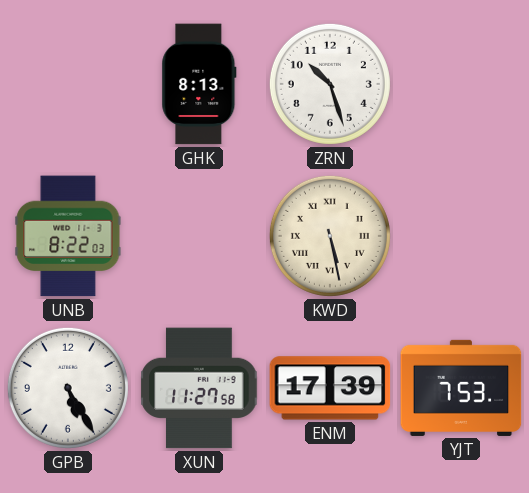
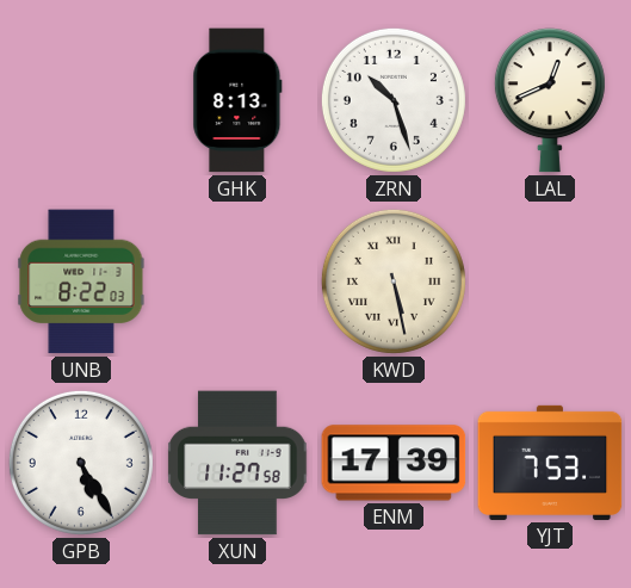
LAL: none -> 12:41 (550, 100)
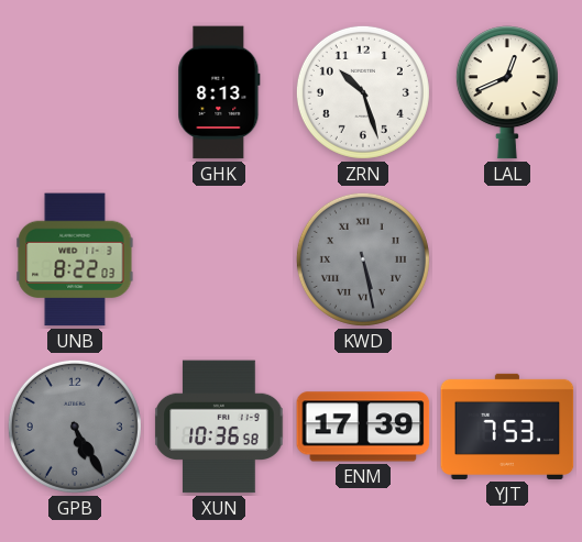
KWD dial: cream -> grey (363, 259)
GPB dial: white -> grey (75, 427)
XUN: 11:27 -> 10:36 (219, 427)
